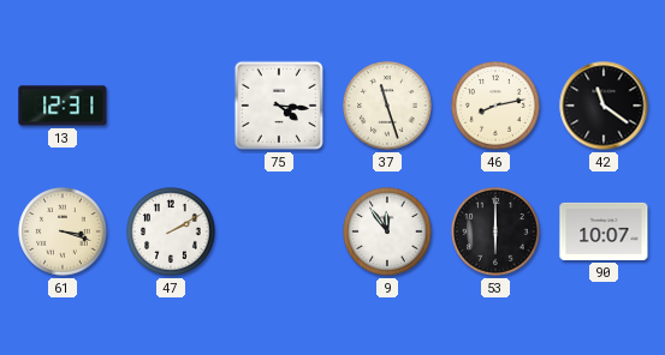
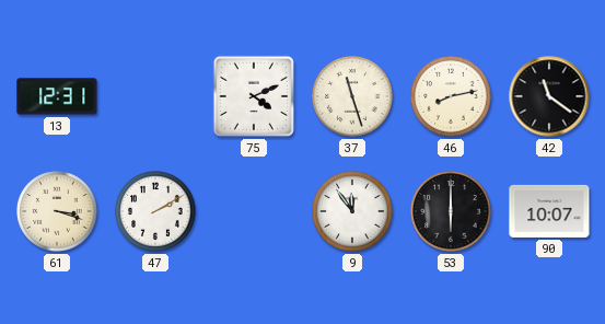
75: 4:16 -> 4:11 (254, 96)
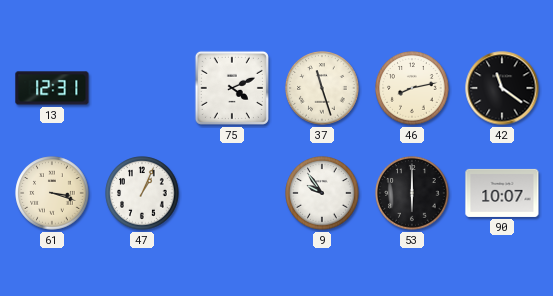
47: 2:10 -> 1:04 (142, 193)
9: 11:54 -> 9:54 (322, 193)
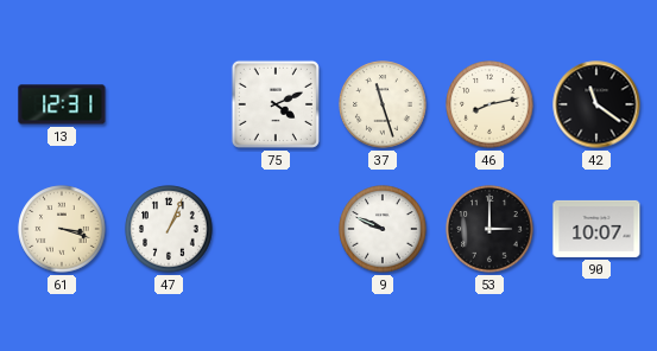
9: 9:54 -> 9:49 (383, 229)
53: 6:00 -> 3:00 (489, 229)
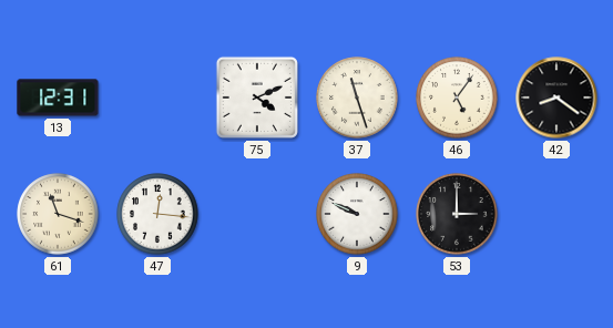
46: 8:13 -> 5:06 (457, 98)
42: 11:21 -> 8:21 (556, 98)
61: 3:18 -> 11:18 (58, 214)
47: 1:04 -> 12:16 (157, 214)
90: 10:07 -> none (596, 229)
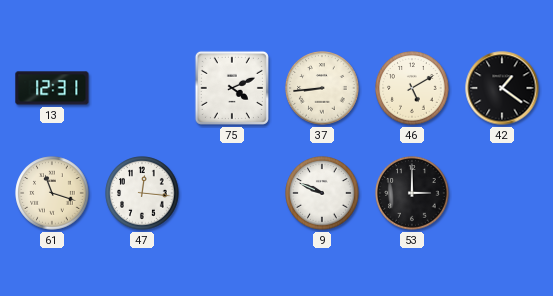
37: 11:27 -> 8:44 (322, 88)
46: 5:06 -> 5:10 (412, 88)
42: 8:21 -> 1:21 (502, 88)
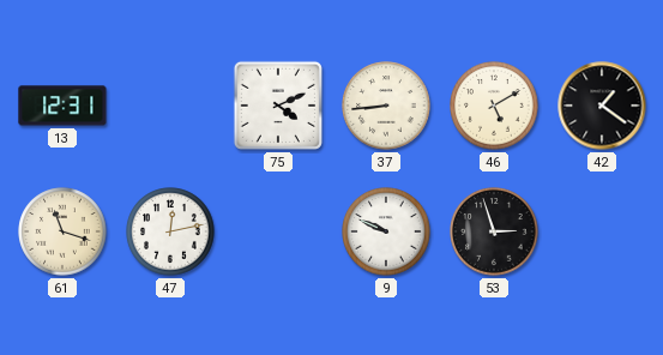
47: 12:16 -> 12:13 (170, 231)
53: 3:00 -> 2:57 (494, 231)
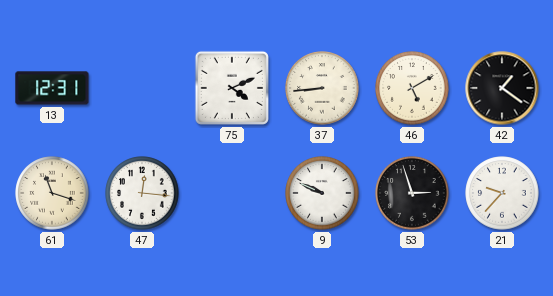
47: 12:13 -> 12:16 (142, 193)
21: none -> 9:37 (502, 193)
